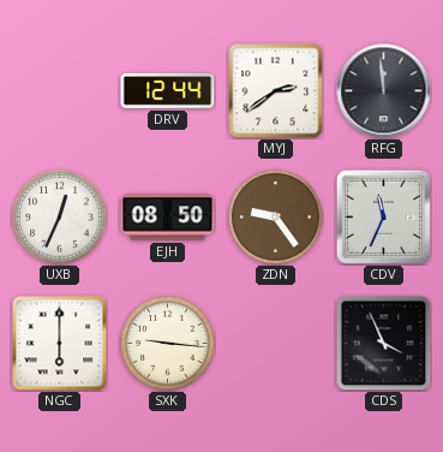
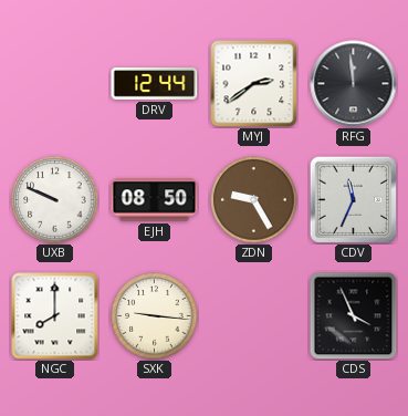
UXB: 12:34 -> 9:49 (55, 200)
ZDN: 9:24 -> 9:25 (254, 200)
NGC: 6:00 -> 8:00 (55, 316)
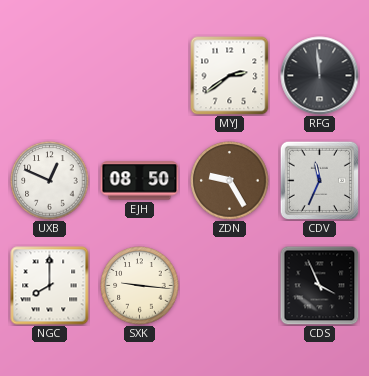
DRV: 12:44 -> none (155, 84)
UXB: 9:49 -> 12:49 (50, 181)
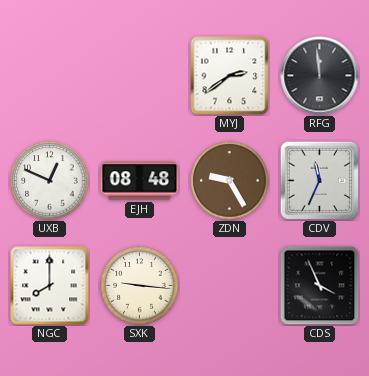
EJH: 08:50 -> 08:48 (140, 181)
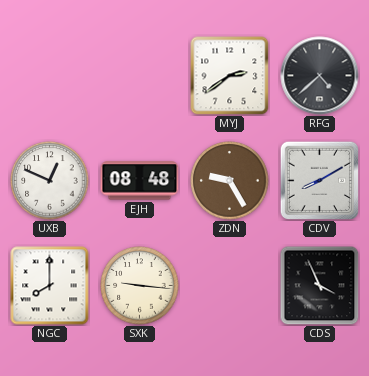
RFG: 11:59 -> 4:38 (320, 76)
CDV: 11:34 -> 8:10 (319, 180)
